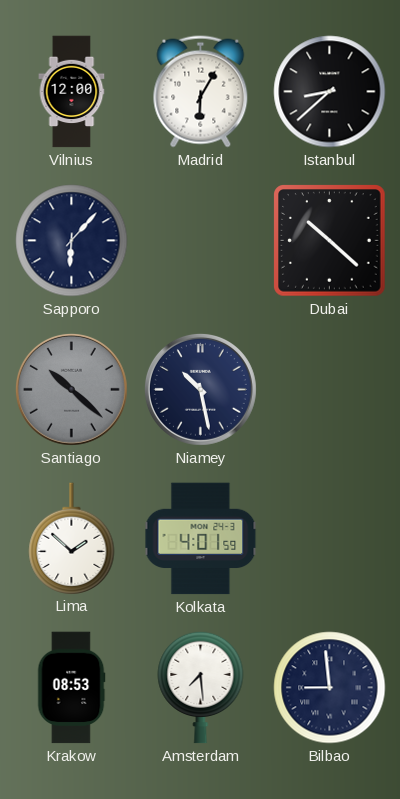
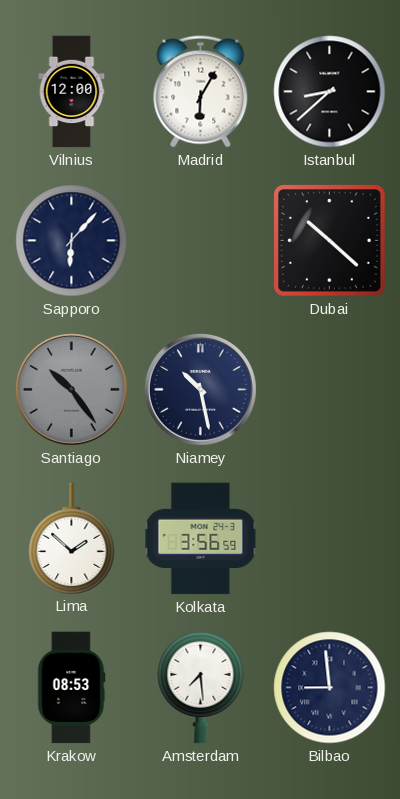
Santiago: 10:22 -> 10:24 (71, 389)
Kolkata: 4:01 -> 3:56 (201, 539)
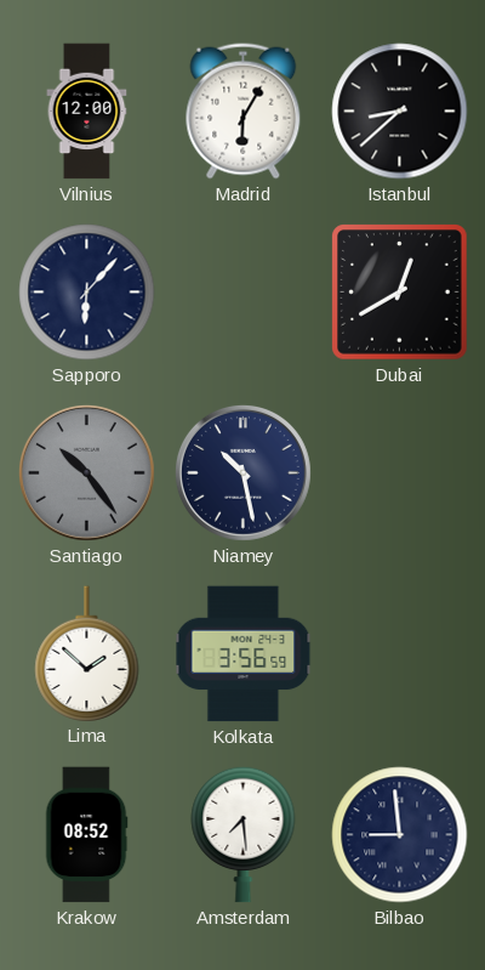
Dubai: 10:22 -> 12:40 (400, 293)
Krakow: 08:53 -> 08:52 (86, 835)
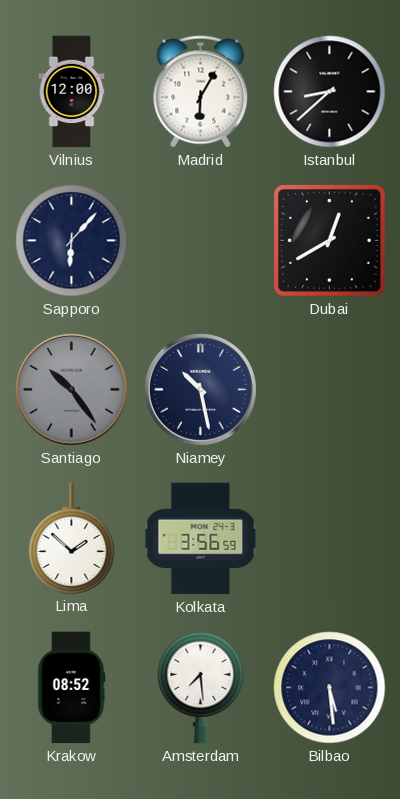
Bilbao: 8:59 -> 5:29 (330, 688)
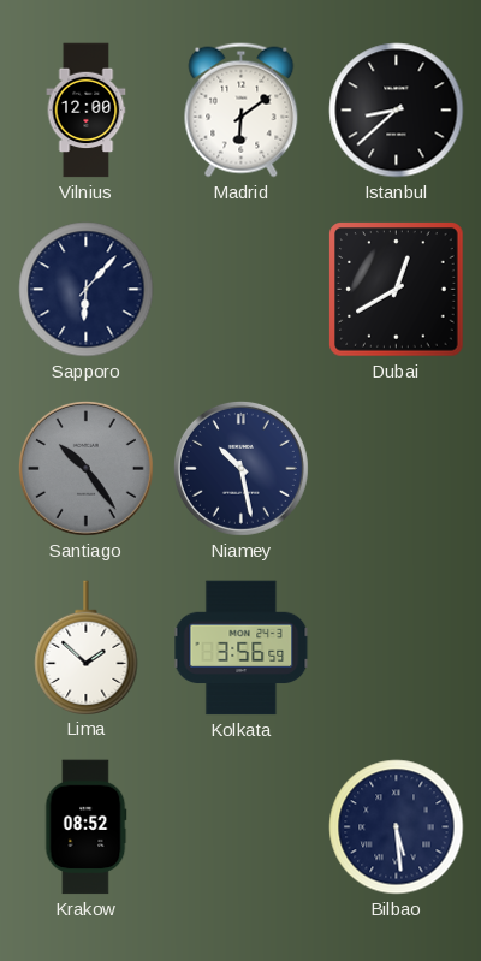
Madrid: 6:05 -> 6:09 (242, 111)
Amsterdam: 7:29 -> none (201, 687)
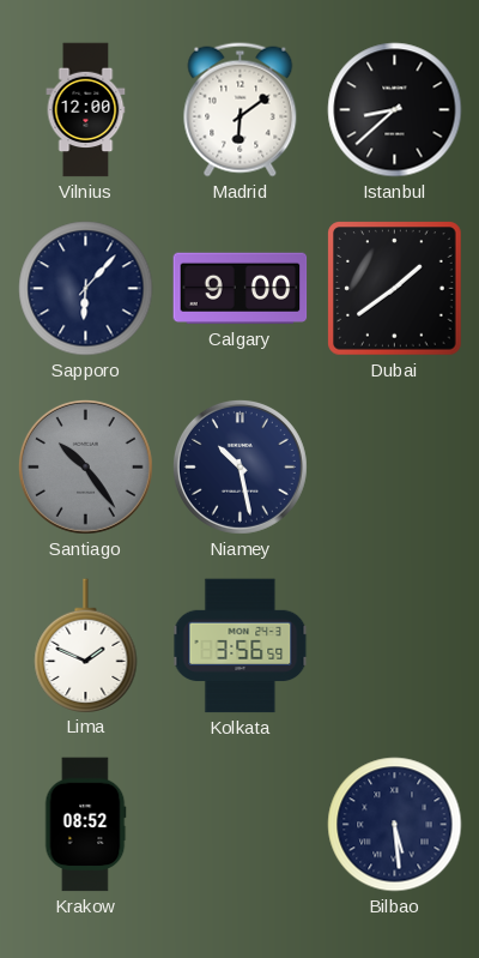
Calgary: none -> 9:00 (241, 289)
Dubai: 12:40 -> 1:39 (395, 289)
Lima: 1:52 -> 1:49 (86, 645)
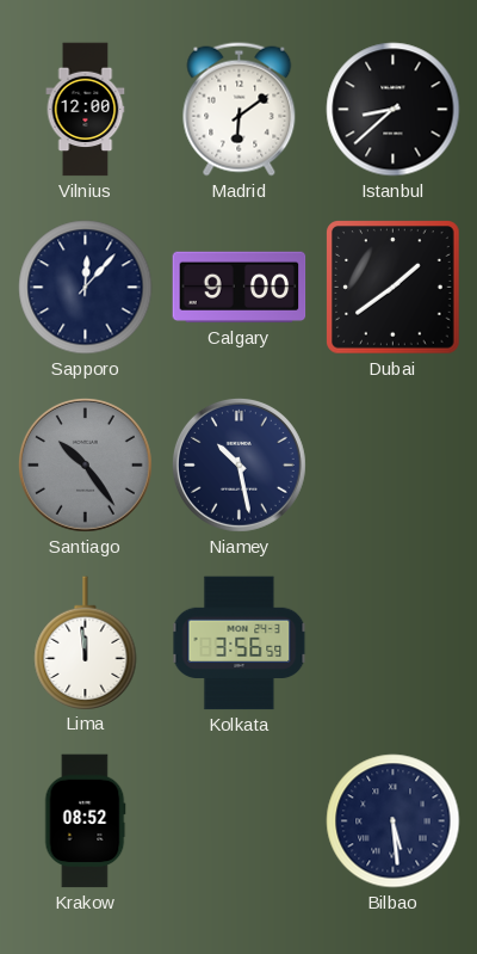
Sapporo: 6:07 -> 12:07 (86, 288)
Lima: 1:49 -> 11:59 (86, 642)
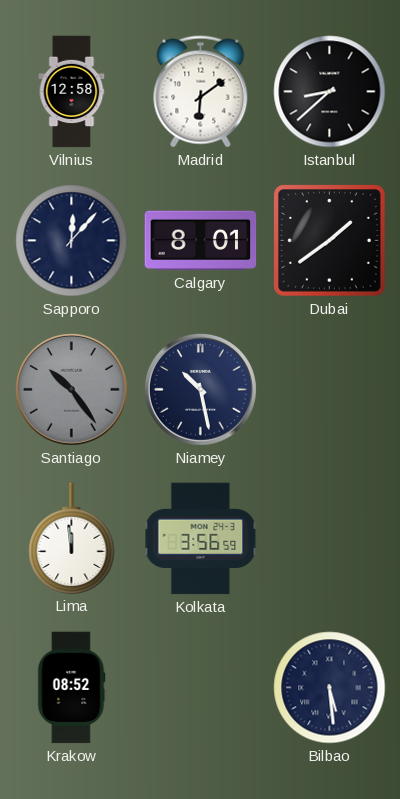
Vilnius: 12:00 -> 12:58 (72, 92)
Calgary: 9:00 -> 8:01 (201, 241)
